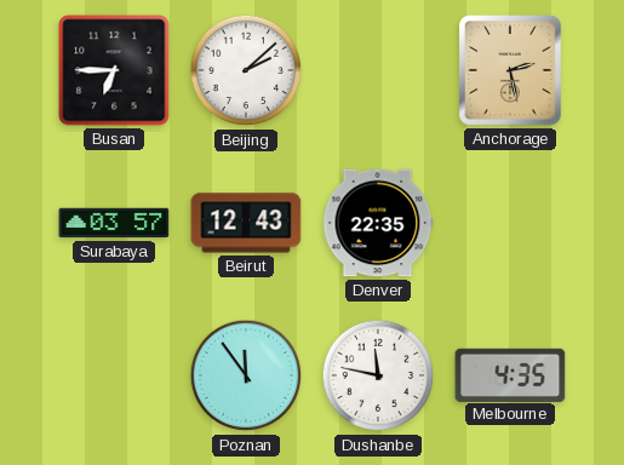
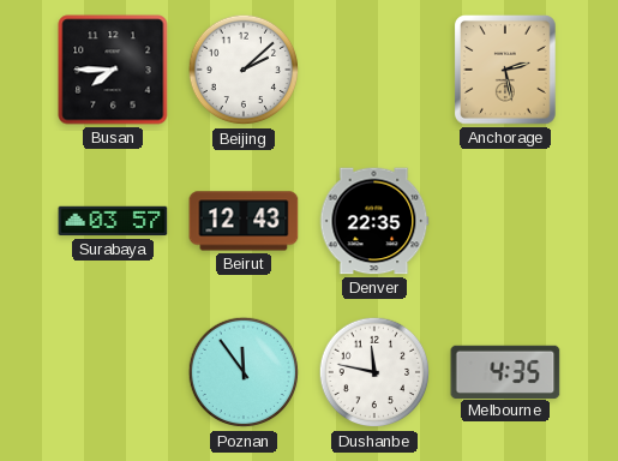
Busan: 6:45 -> 7:45 (113, 70)
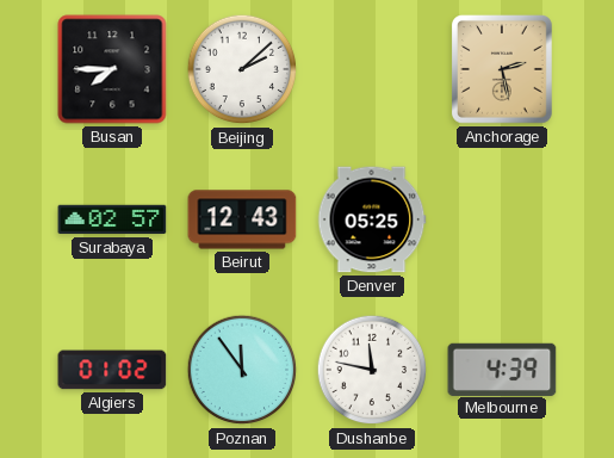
Surabaya: 03:57 -> 02:57 (112, 219)
Denver: 22:35 -> 05:25 (372, 219)
Algiers: none -> 01:02 (112, 370)
Melbourne: 4:35 -> 4:39 (502, 369)
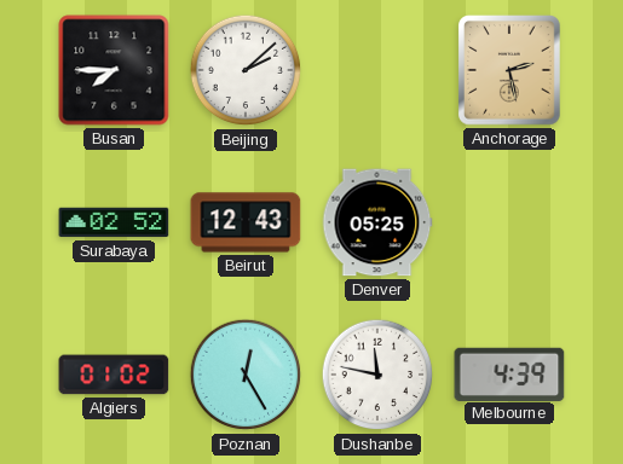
Surabaya: 02:57 -> 02:52 (114, 222)
Poznan: 11:54 -> 12:25 (246, 375)
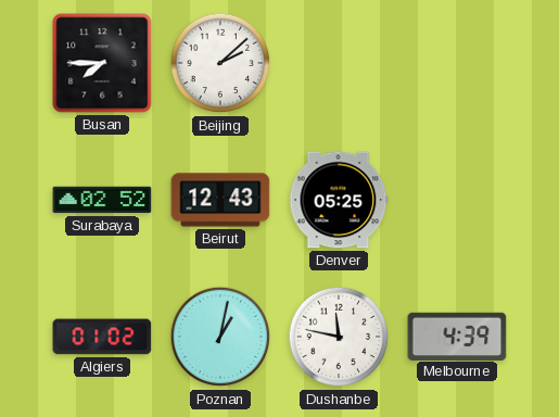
Anchorage: 2:28 -> none (510, 71)
Poznan: 12:25 -> 1:02 (220, 337)
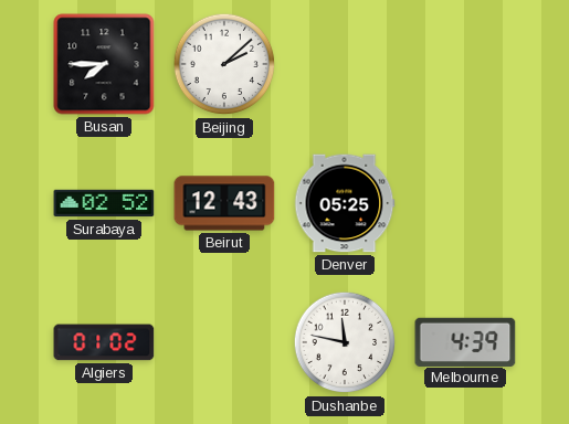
Poznan: 1:02 -> none (220, 337)
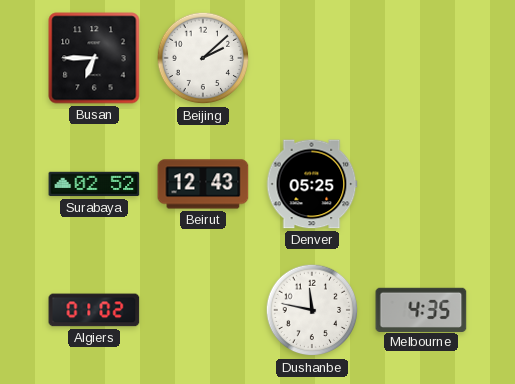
Busan: 7:45 -> 6:45 (94, 58)
Melbourne: 4:39 -> 4:35 (421, 309)
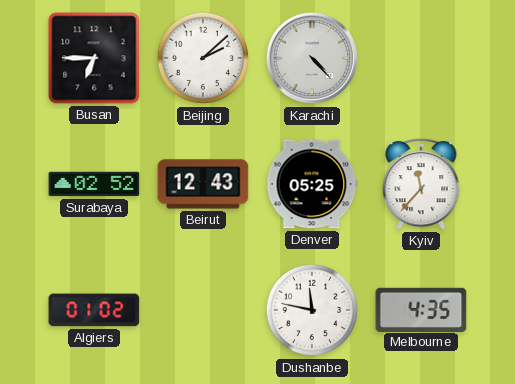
Karachi: none -> 4:23 (312, 58)
Kyiv: none -> 11:37 (421, 184)
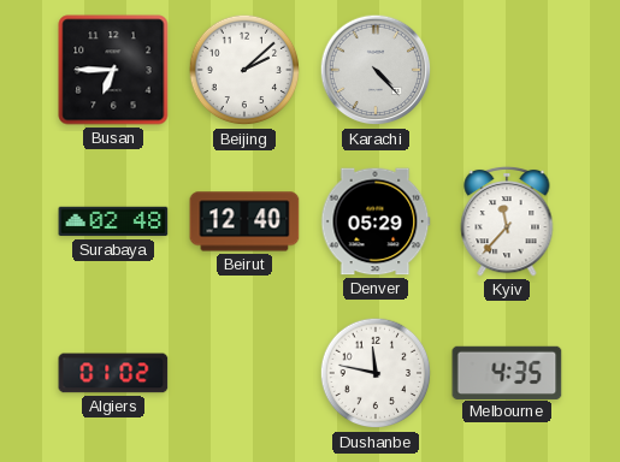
Surabaya: 02:52 -> 02:48 (113, 221)
Beirut: 12:43 -> 12:40 (244, 221)
Denver: 05:25 -> 05:29 (376, 221)
